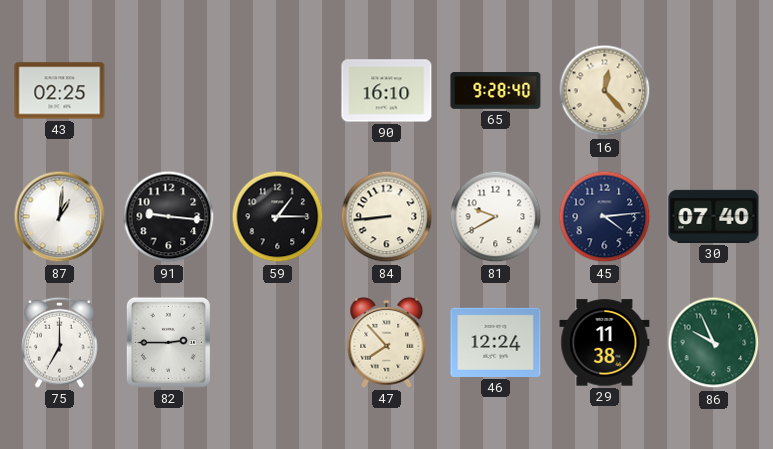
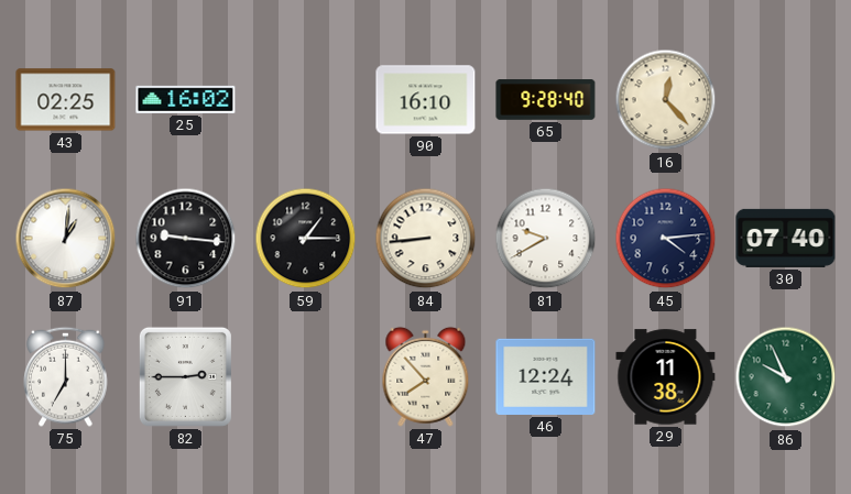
25: none -> 16:02 (186, 99)
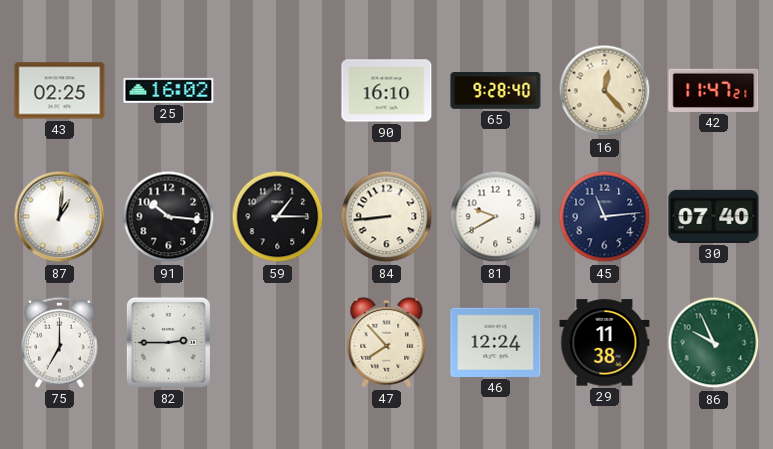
42: none -> 11:47 (714, 90)
91: 9:16 -> 10:16 (169, 217)
45: 4:14 -> 11:14 (605, 217)
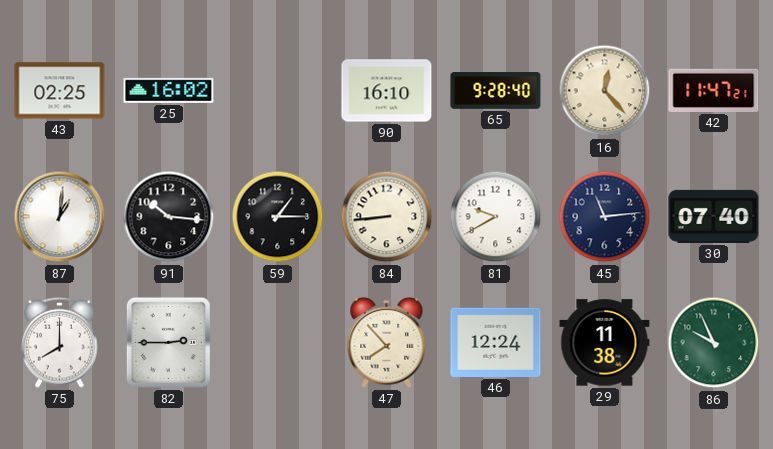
75: 7:00 -> 8:00 (60, 342)
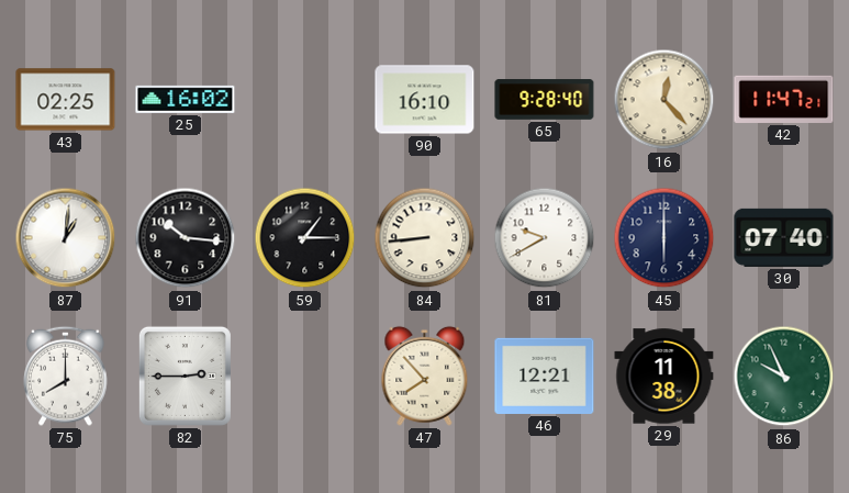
45: 11:14 -> 6:00 (664, 238)
46: 12:24 -> 12:21 (545, 376)
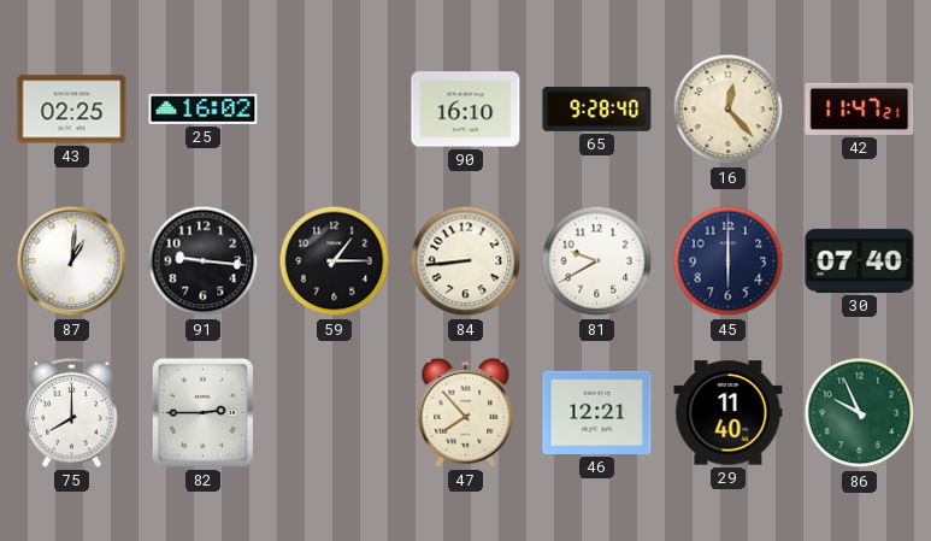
91: 10:16 -> 9:16 (204, 261)
29: 11:38 -> 11:40 (729, 413)
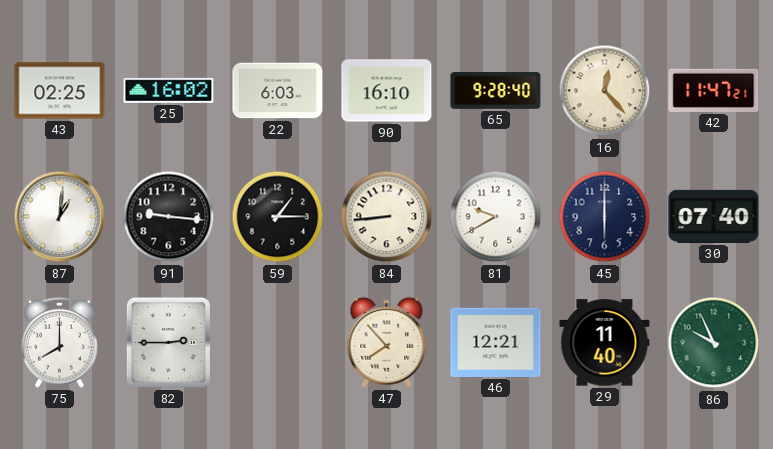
22: none -> 6:03 (278, 91)
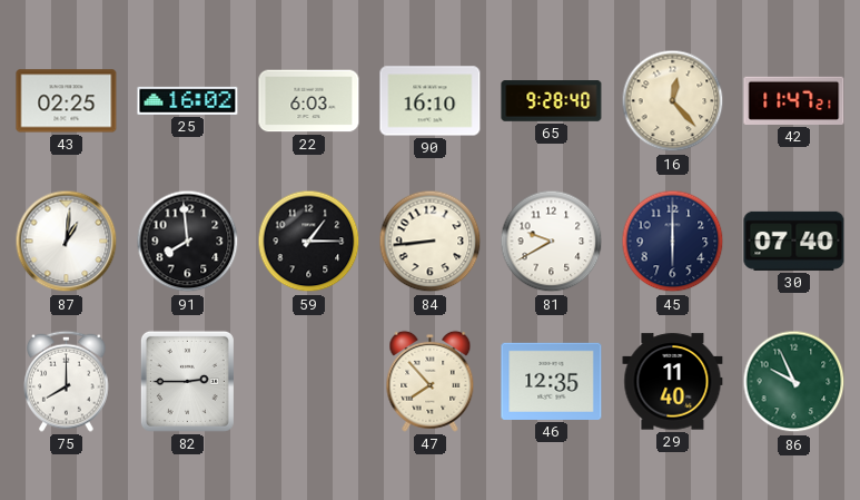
91: 9:16 -> 7:59 (188, 242)
46: 12:21 -> 12:35 (552, 381)
